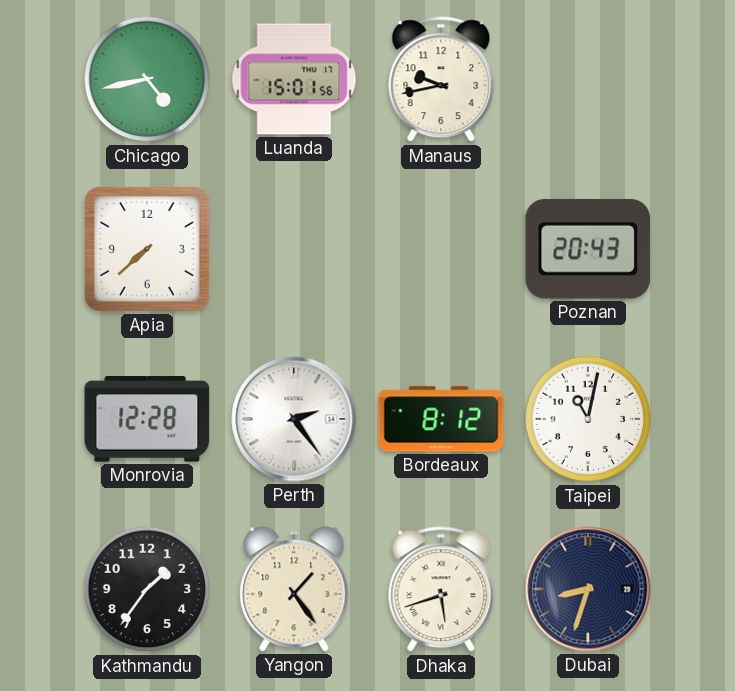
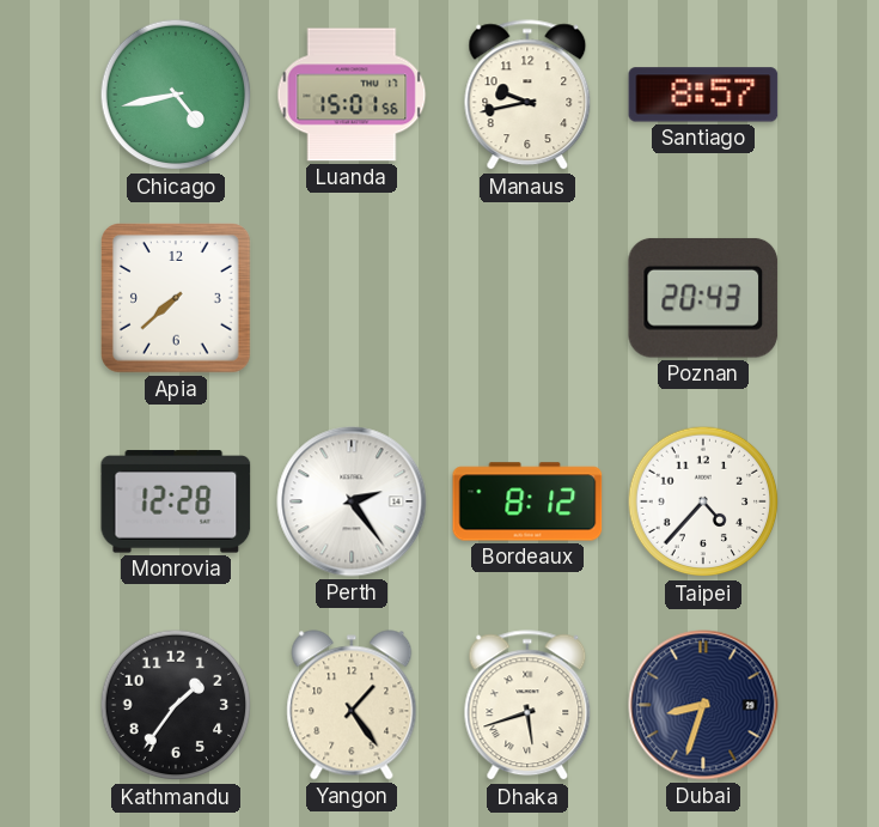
Santiago: none -> 8:57 (703, 95)
Taipei: 11:02 -> 4:37 (703, 501)
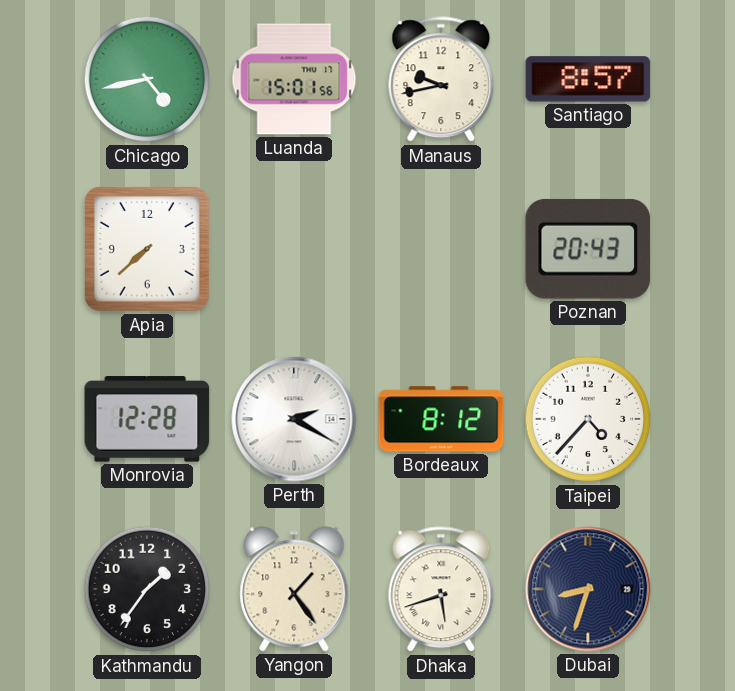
Perth: 2:24 -> 2:20 (294, 419)
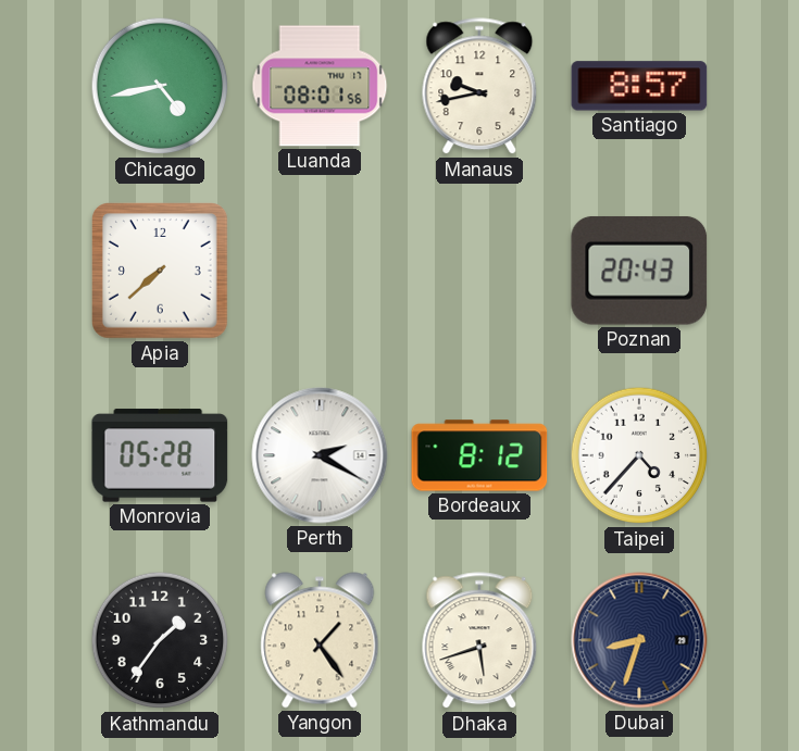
Luanda: 15:01 -> 08:01 (320, 86)
Monrovia: 12:28 -> 05:28 (160, 455)
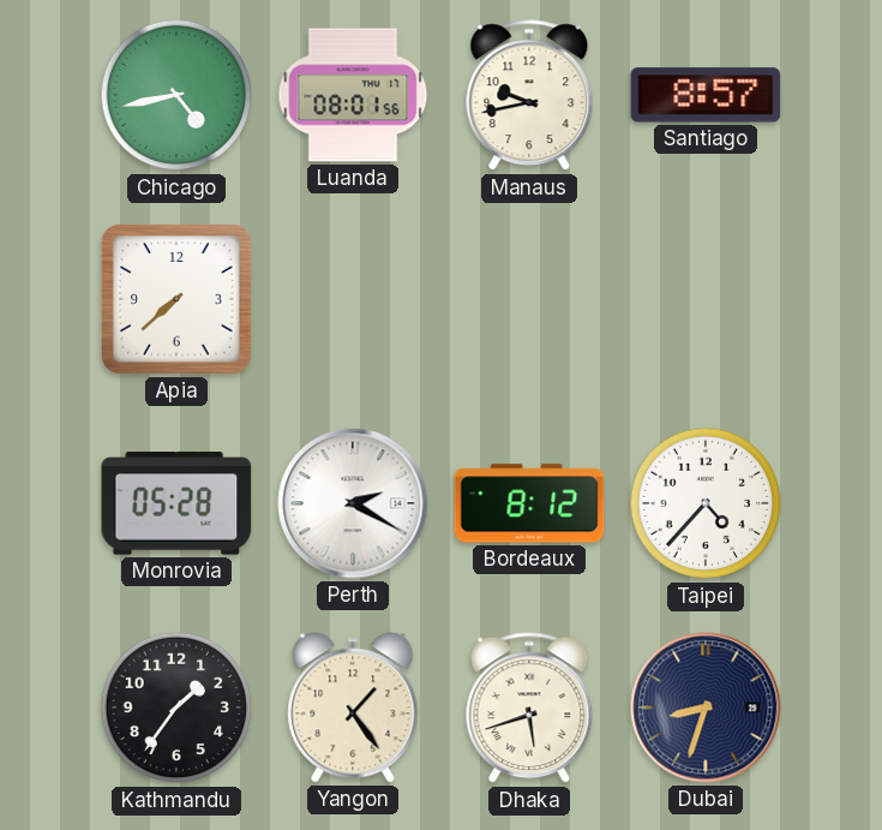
Poznan: 20:43 -> none (639, 271)
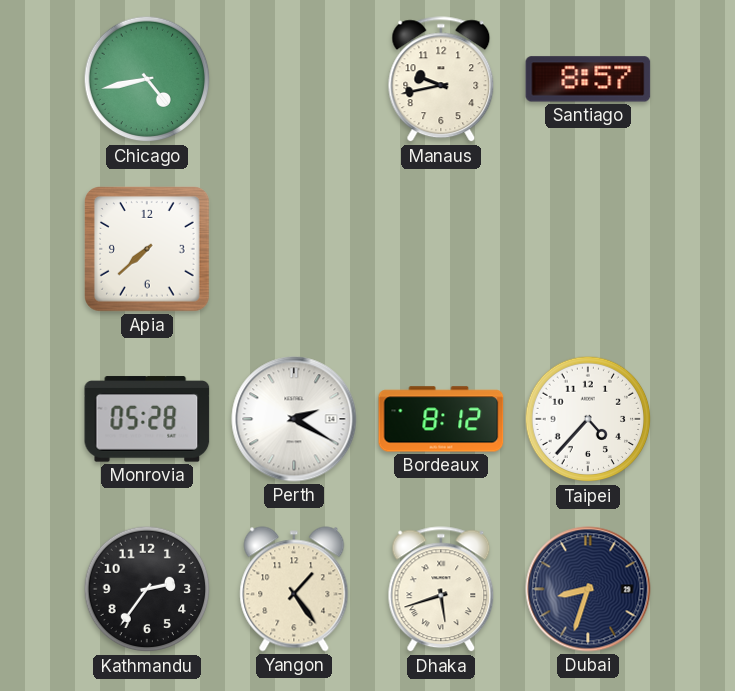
Luanda: 08:01 -> none (353, 95)
Kathmandu: 1:36 -> 2:36 (147, 589)
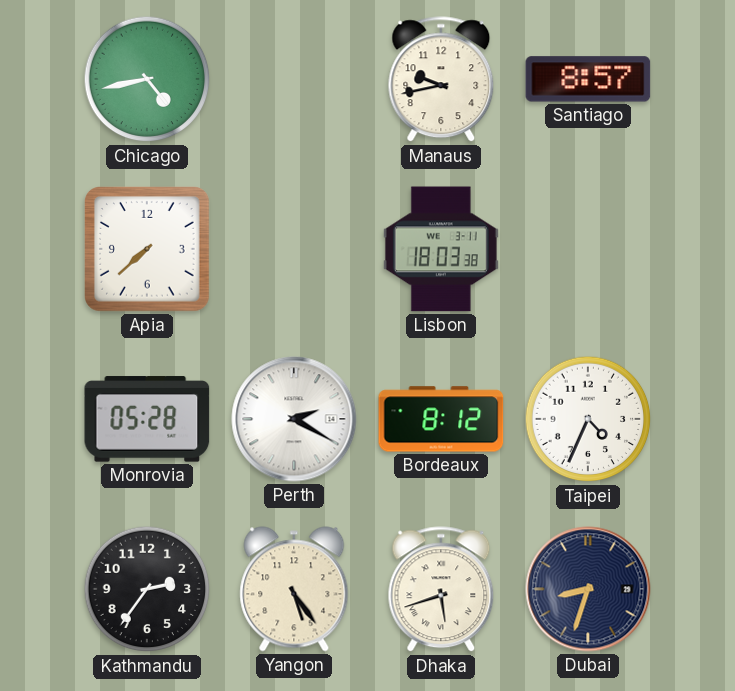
Lisbon: none -> 18:03 (441, 249)
Taipei: 4:37 -> 4:34 (588, 419)
Yangon: 1:24 -> 5:24 (294, 589)
